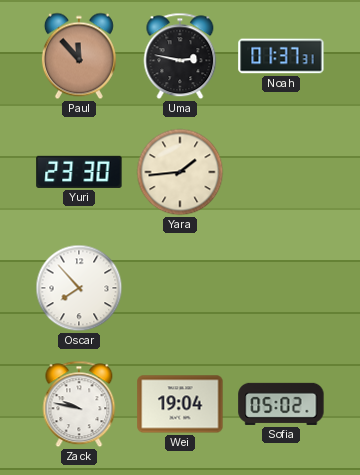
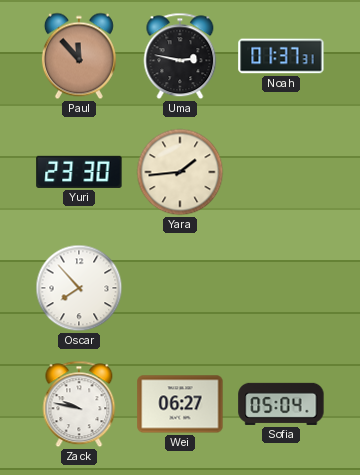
Wei: 19:04 -> 06:27 (180, 404)
Sofia: 05:02 -> 05:04 (281, 404)
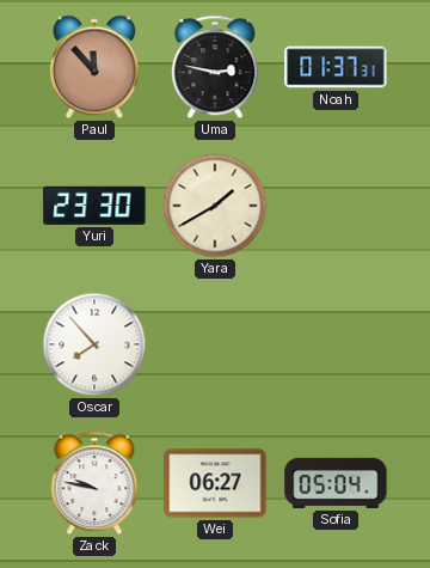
Yara: 1:44 -> 1:40 (215, 206)
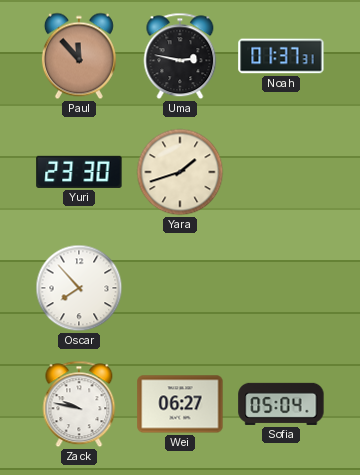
Yara: 1:40 -> 1:42 (180, 172)
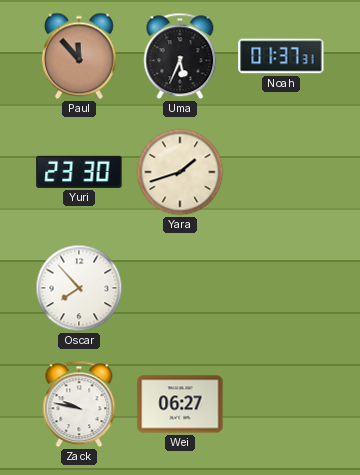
Uma: 2:47 -> 5:34 (180, 56)
Sofia: 05:04 -> none (281, 404)
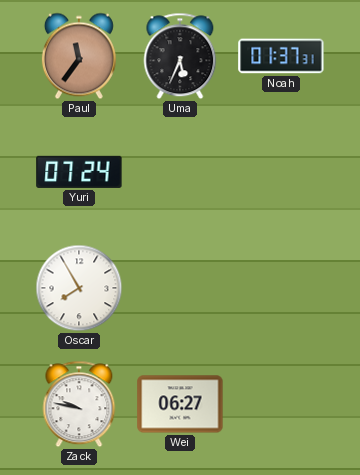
Paul: 11:53 -> 11:36 (79, 56)
Yuri: 23:30 -> 07:24 (79, 172)
Yara: 1:42 -> none (180, 172)
Oscar: 7:53 -> 7:55 (79, 288)
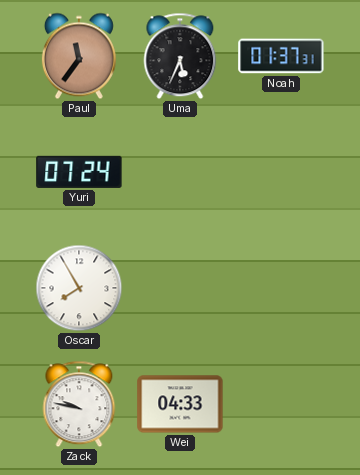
Wei: 06:27 -> 04:33 (180, 404)
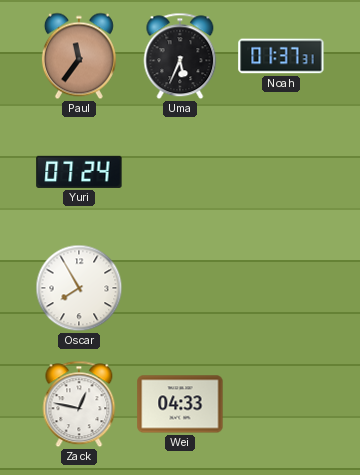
Zack: 9:47 -> 12:47 (79, 404)
